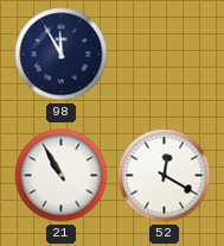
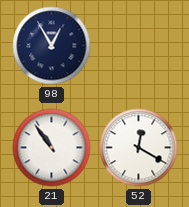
98: 11:55 -> 12:55 (52, 46)
21: 10:55 -> 10:54 (52, 148)
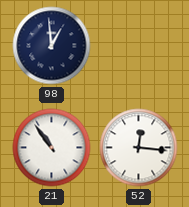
98: 12:55 -> 12:59 (52, 46)
52: 12:20 -> 12:16 (139, 148)
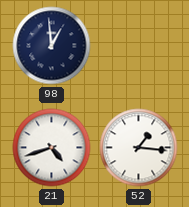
21: 10:54 -> 4:42 (52, 148)
52: 12:16 -> 1:16 (139, 148)
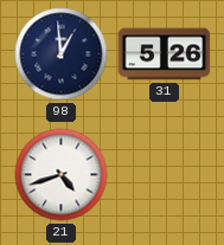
31: none -> 5:26 (165, 54)
52: 1:16 -> none (139, 148)
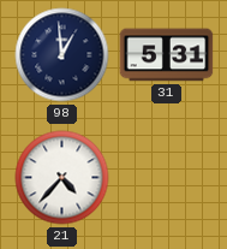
31: 5:26 -> 5:31 (167, 55)
21: 4:42 -> 4:37 (62, 178)
